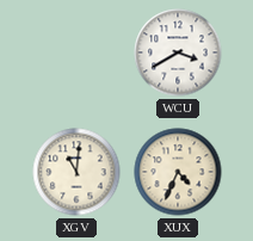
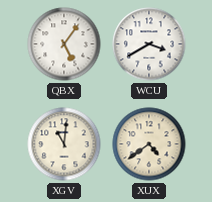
QBX: none -> 5:06 (64, 44)
XUX: 4:34 -> 4:39 (149, 144)
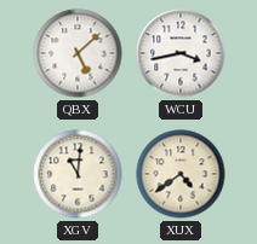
QBX: 5:06 -> 5:08 (78, 53)
WCU: 3:40 -> 3:43 (181, 53)
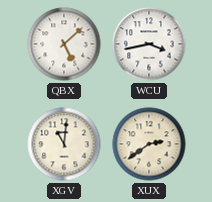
XUX: 4:39 -> 2:39 (149, 144)
